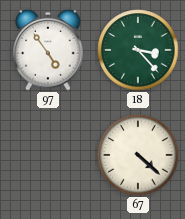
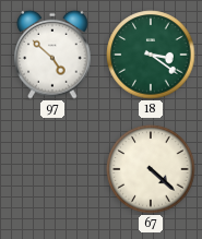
97: 4:54 -> 4:52 (52, 55)
18: 3:23 -> 3:21 (151, 55)
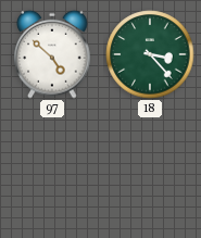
18: 3:21 -> 3:23 (150, 54)
67: 4:22 -> none (151, 169)
